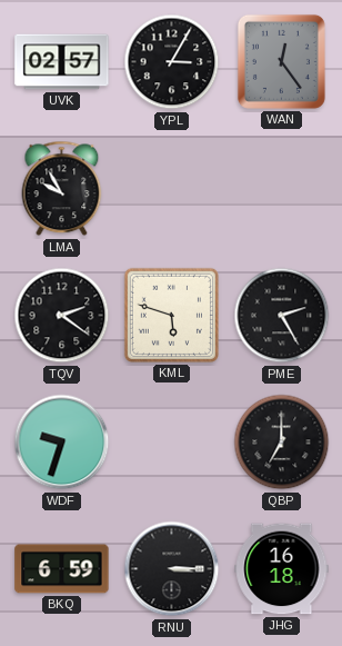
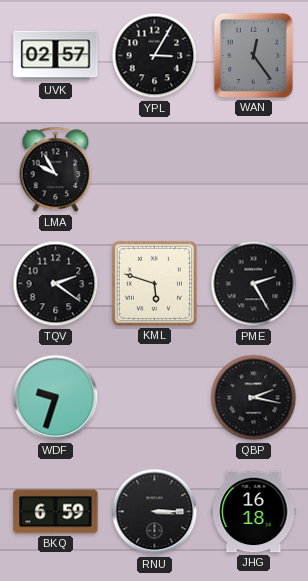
QBP: 7:00 -> 2:17 (254, 398)
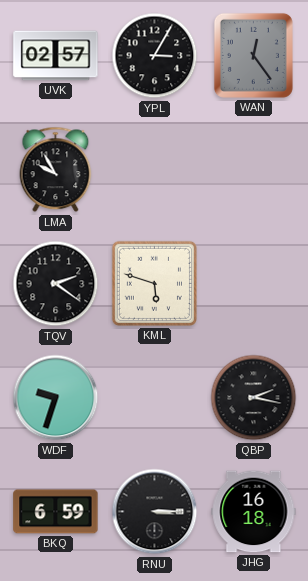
PME: 2:25 -> none (254, 284)
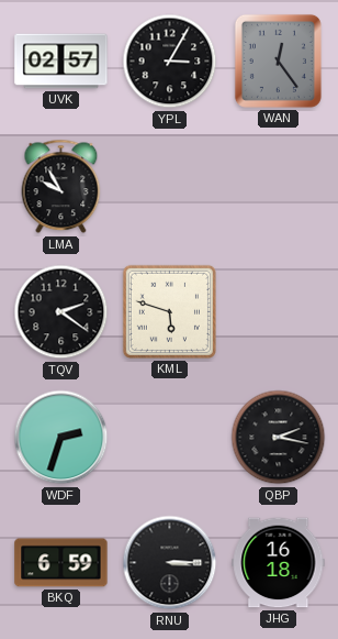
WDF: 9:33 -> 2:33 (61, 438)
